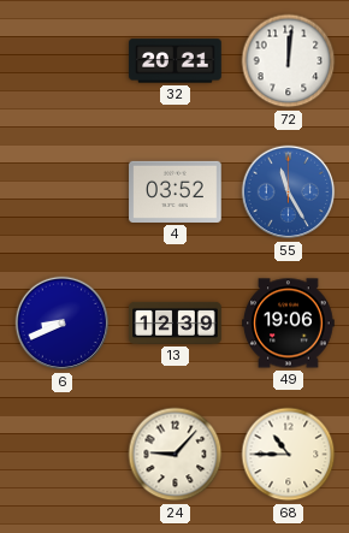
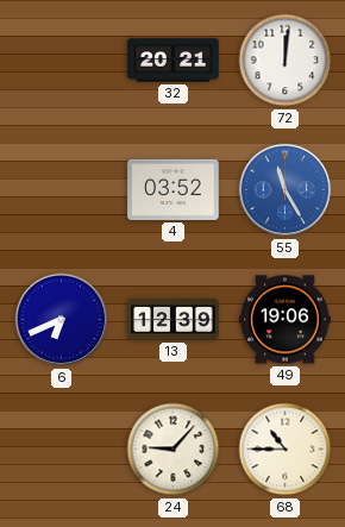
6: 8:41 -> 6:41 (62, 320)
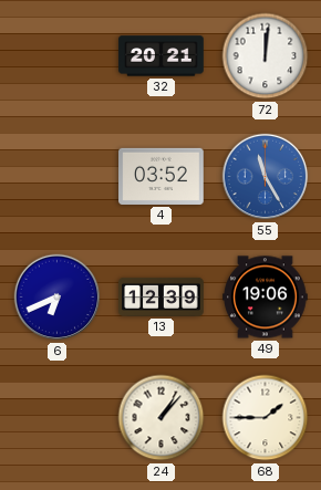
24: 9:07 -> 1:07 (162, 418)
68: 10:45 -> 1:45 (266, 418)
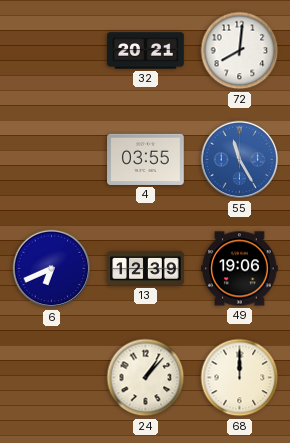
72: 12:01 -> 8:01 (240, 51)
4: 03:52 -> 03:55 (146, 159)
68: 1:45 -> 12:00 (240, 378)
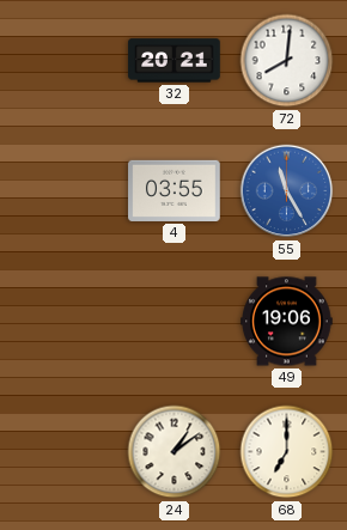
6: 6:41 -> none (52, 269)
13: 12:39 -> none (146, 268)
24: 1:07 -> 1:09 (175, 452)
68: 12:00 -> 7:00 (287, 452)
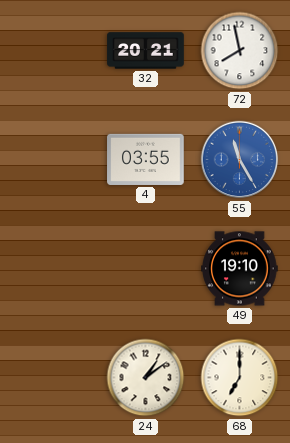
72: 8:01 -> 7:58 (240, 51)
49: 19:06 -> 19:10 (240, 269)
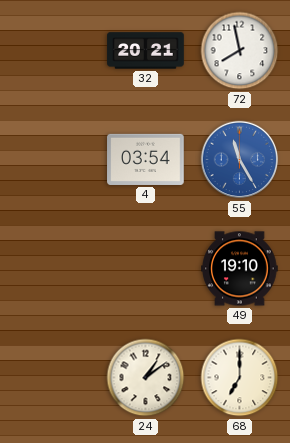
4: 03:55 -> 03:54 (146, 159)
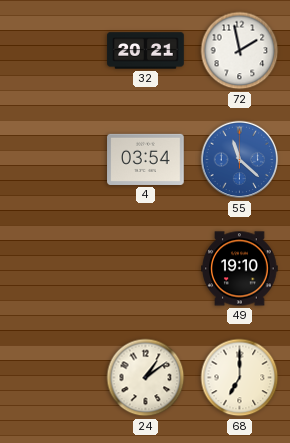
72: 7:58 -> 1:58 (240, 51)
55: 11:25 -> 11:22 (240, 160)
